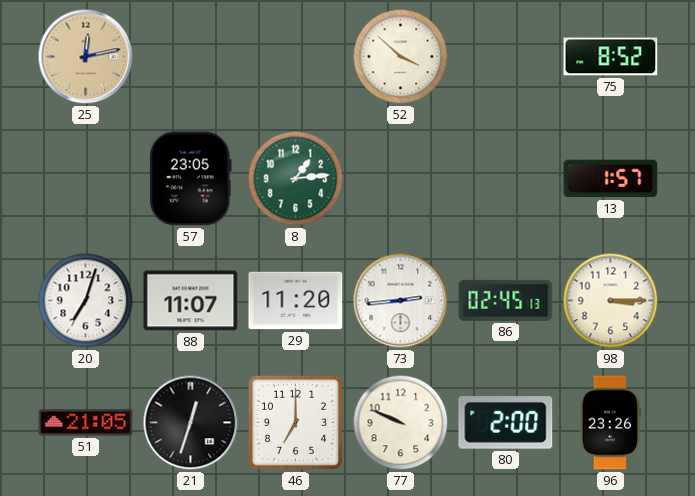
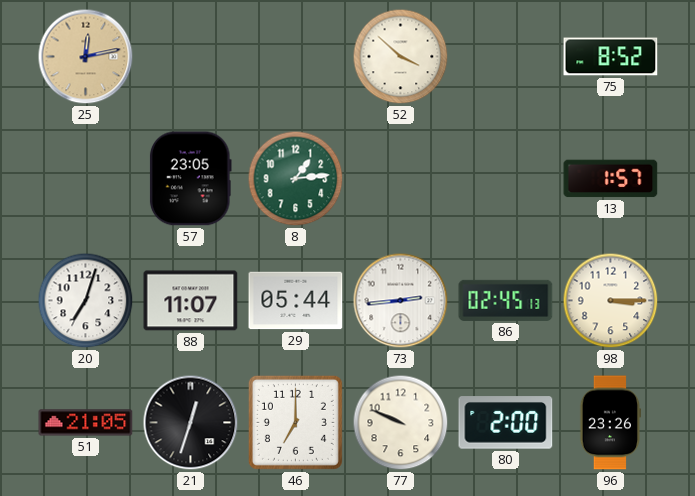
29: 11:20 -> 05:44 (296, 301)
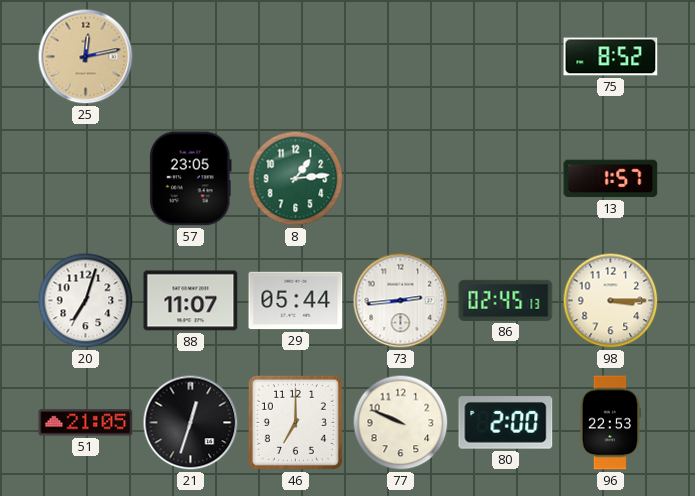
52: 3:52 -> none (401, 57)
96: 23:26 -> 22:53 (609, 423)
